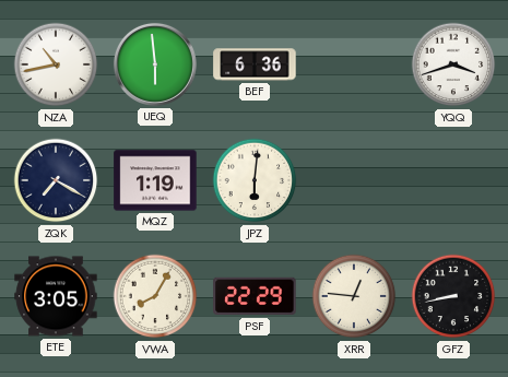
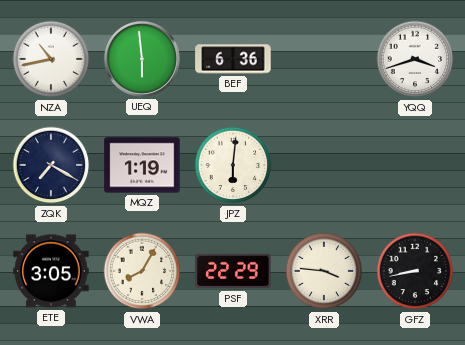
XRR: 12:46 -> 3:46 (324, 271)
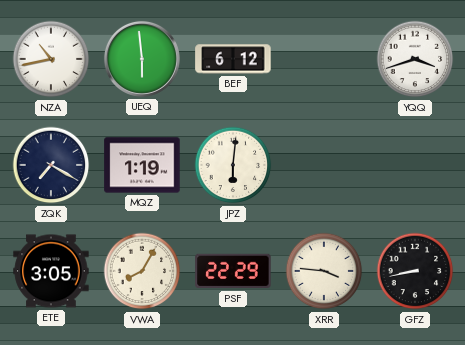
BEF: 6:36 -> 6:12 (233, 59)
